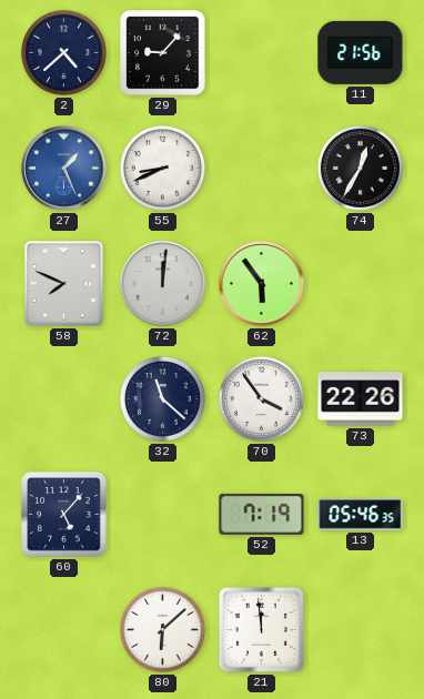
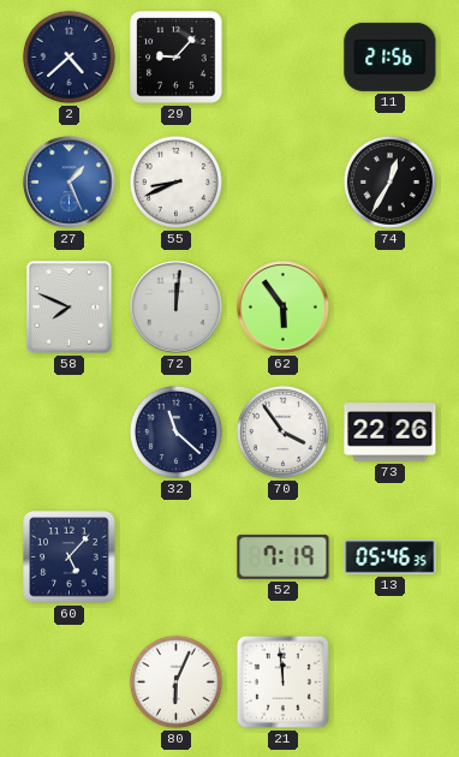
80: 6:08 -> 6:04 (175, 681)
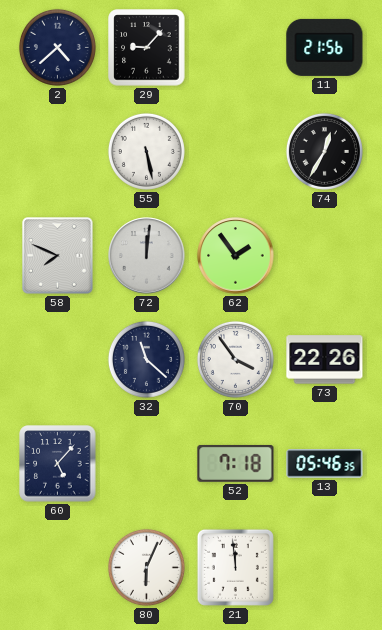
27: 1:26 -> none (70, 183)
55: 8:41 -> 5:28 (146, 151)
62: 5:54 -> 1:54 (236, 256)
52: 7:19 -> 7:18 (236, 463)
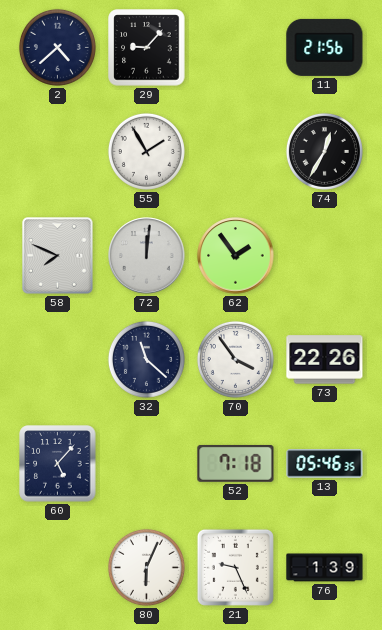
55: 5:28 -> 1:55 (146, 151)
21: 11:59 -> 9:26 (235, 567)
76: none -> 1:39 (325, 568)
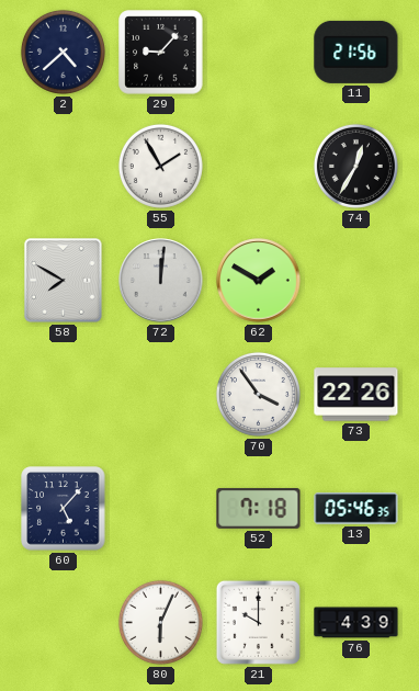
58: 7:49 -> 7:50 (64, 281)
62: 1:54 -> 1:50 (259, 281)
32: 11:22 -> none (146, 359)
21: 9:26 -> 10:00 (258, 622)
76: 1:39 -> 4:39 (356, 623)
